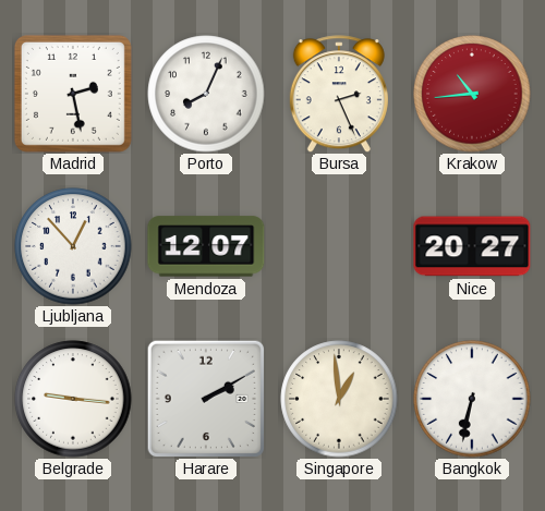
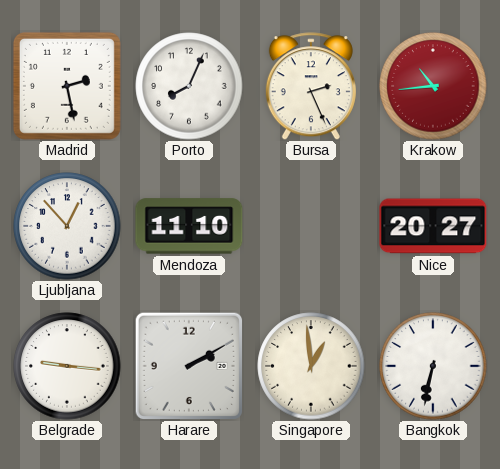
Mendoza: 12:07 -> 11:10 (189, 226)
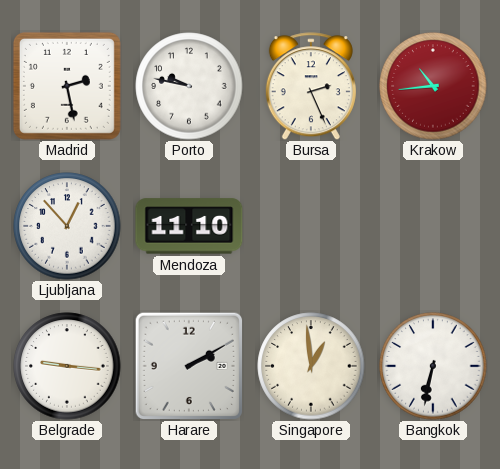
Porto: 8:04 -> 9:47 (189, 86)
Nice: 20:27 -> none (433, 226)
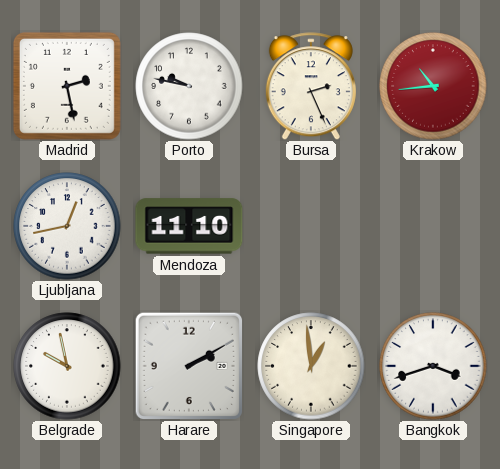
Ljubljana: 12:53 -> 12:43 (67, 226)
Belgrade: 9:16 -> 9:58 (67, 366)
Bangkok: 6:32 -> 3:42 (433, 366)
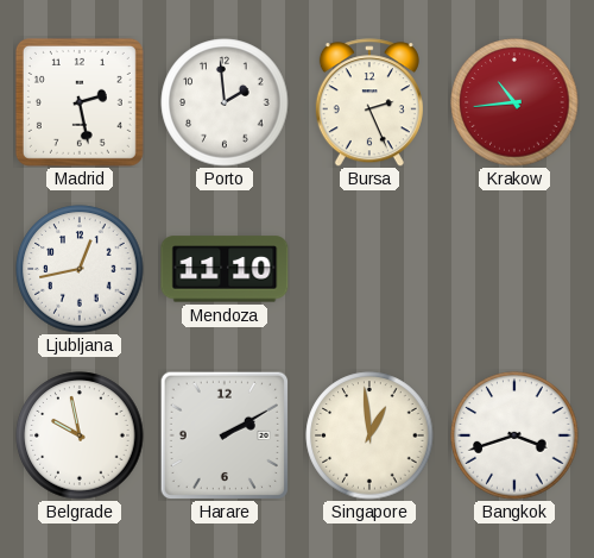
Porto: 9:47 -> 1:59 (225, 102)
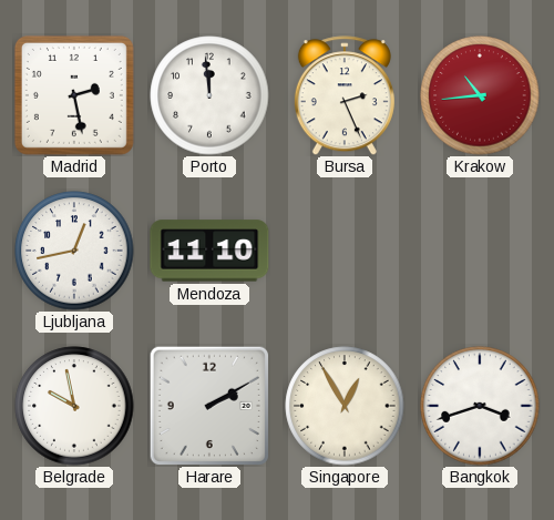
Porto: 1:59 -> 11:59 (209, 95)
Singapore: 12:59 -> 12:55 (345, 406)
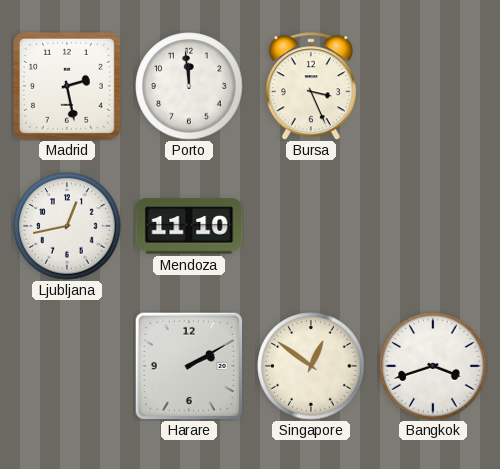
Bursa: 2:26 -> 3:26 (311, 86)
Krakow: 10:44 -> none (480, 95)
Belgrade: 9:58 -> none (74, 406)
Singapore: 12:55 -> 12:51 (311, 366)
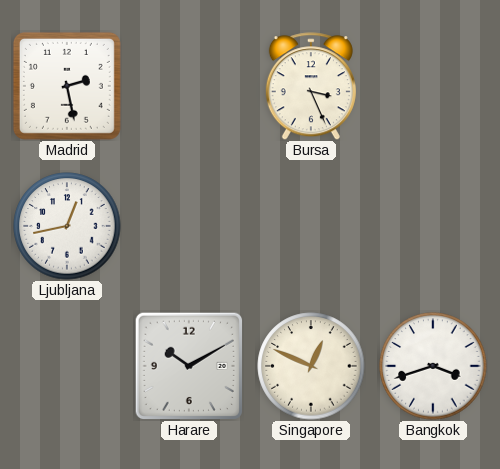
Porto: 11:59 -> none (189, 86)
Mendoza: 11:10 -> none (189, 226)
Harare: 2:10 -> 10:10 (188, 365)
Singapore: 12:51 -> 12:49 (311, 366)
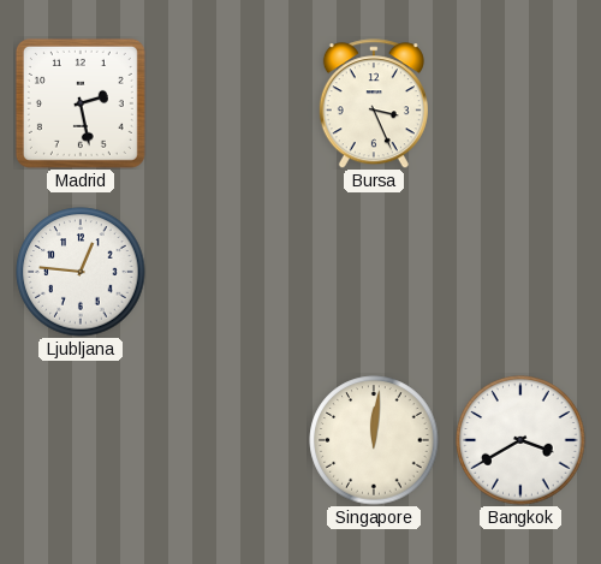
Ljubljana: 12:43 -> 12:46 (81, 272)
Harare: 10:10 -> none (188, 365)
Singapore: 12:49 -> 12:01 (374, 440)
Bangkok: 3:42 -> 3:40 (520, 440)
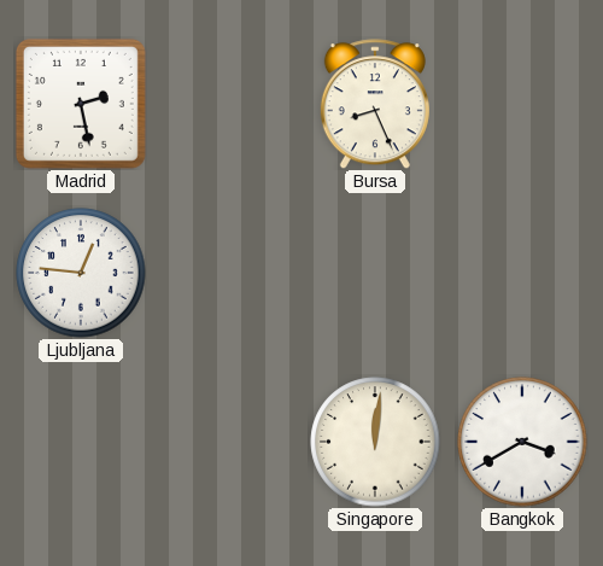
Bursa: 3:26 -> 8:26 (375, 104)
